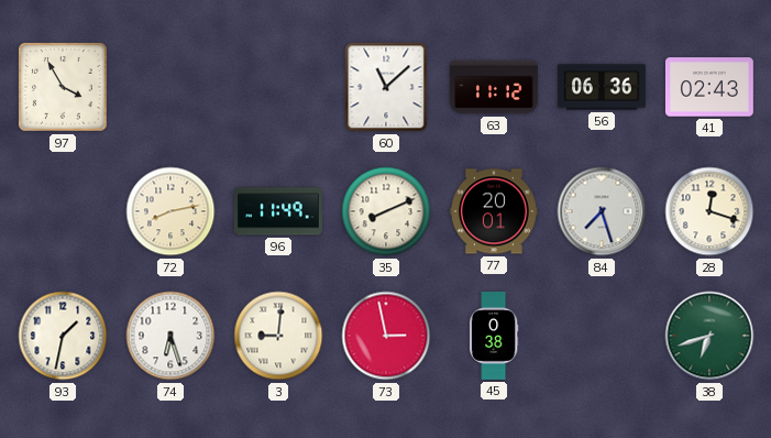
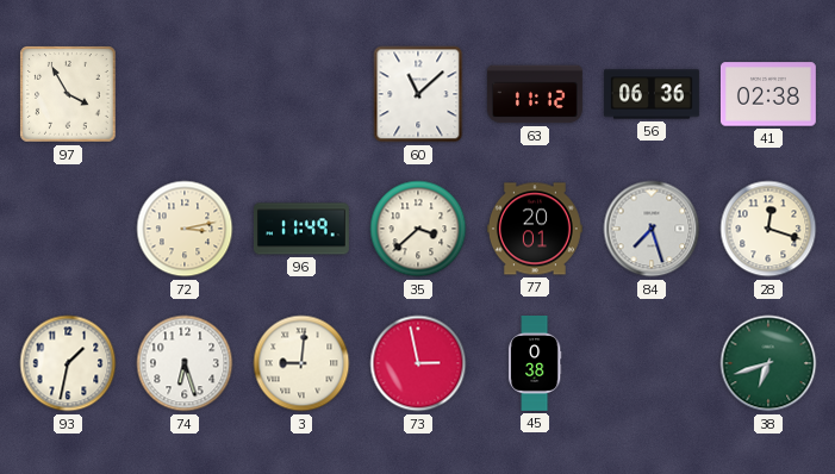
41: 02:43 -> 02:38 (768, 94)
72: 8:13 -> 3:13 (185, 229)
35: 8:11 -> 3:38 (418, 229)
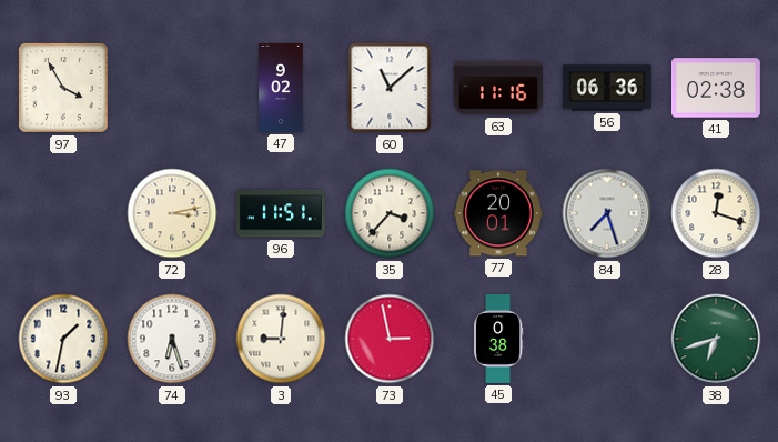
47: none -> 9:02 (281, 89)
63: 11:12 -> 11:16 (498, 88)
96: 11:49 -> 11:51 (281, 213)
35: 3:38 -> 3:37 (390, 213)
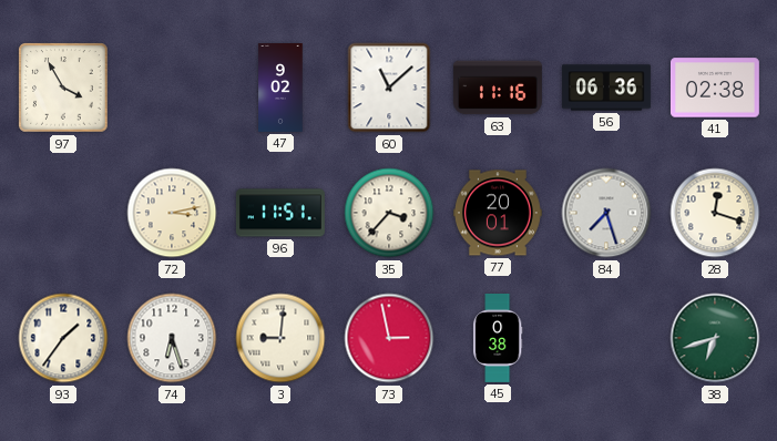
93: 1:32 -> 1:36 (63, 338)
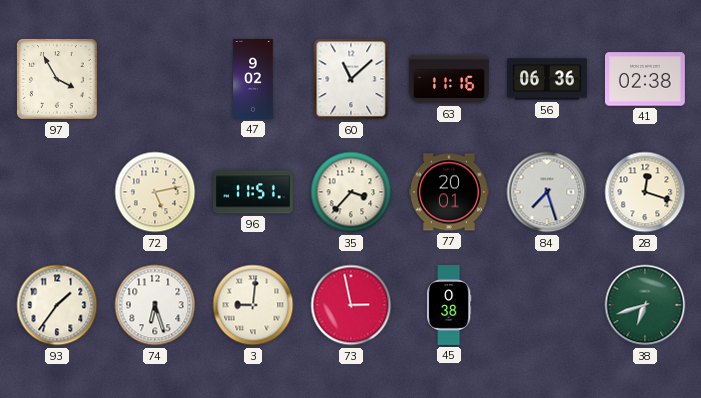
72: 3:13 -> 5:13 (155, 192)
